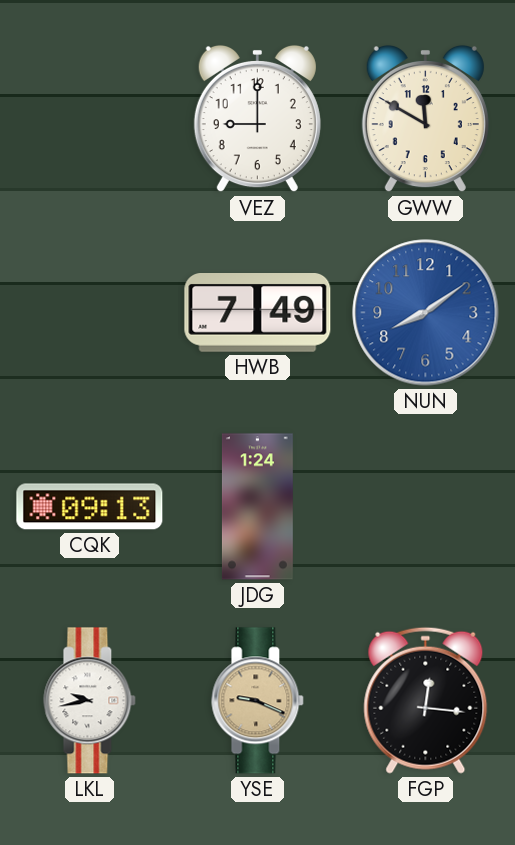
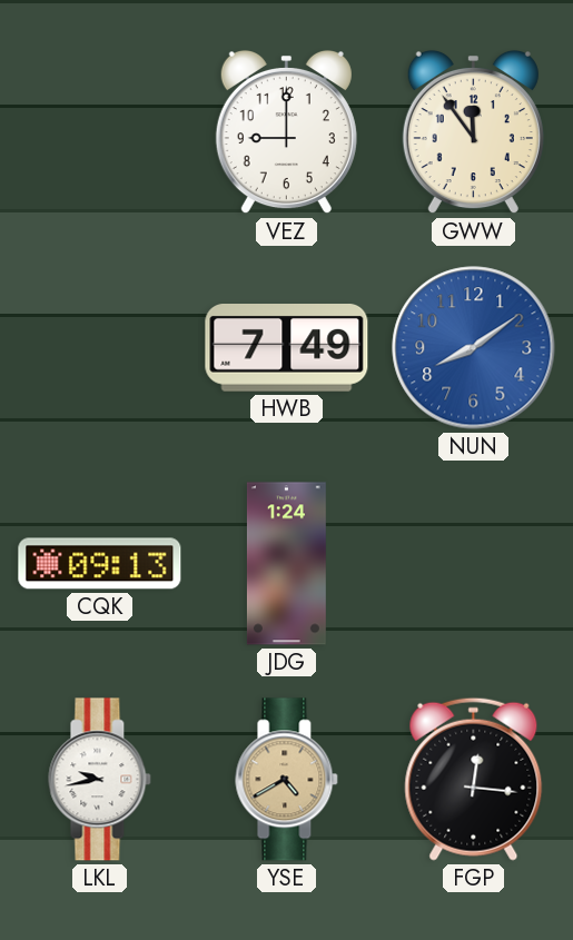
GWW: 11:50 -> 11:54 (473, 132)
YSE: 9:19 -> 4:40 (287, 780)
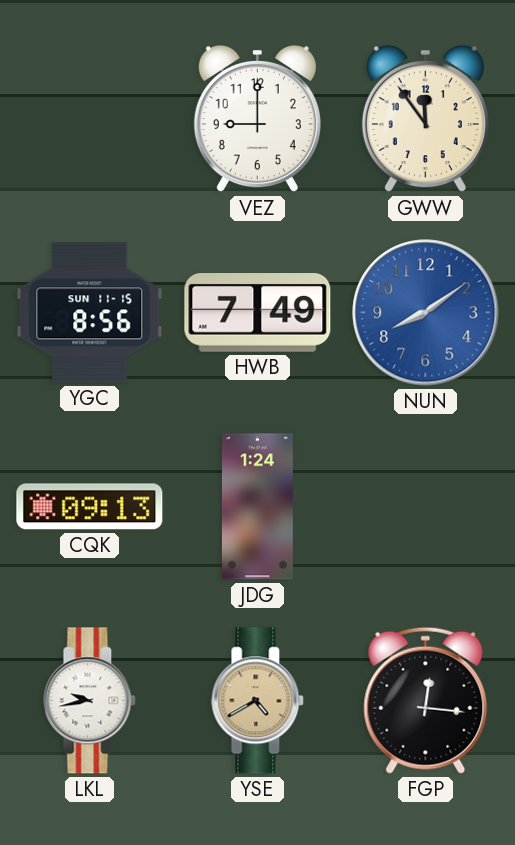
YGC: none -> 8:56 (90, 313)
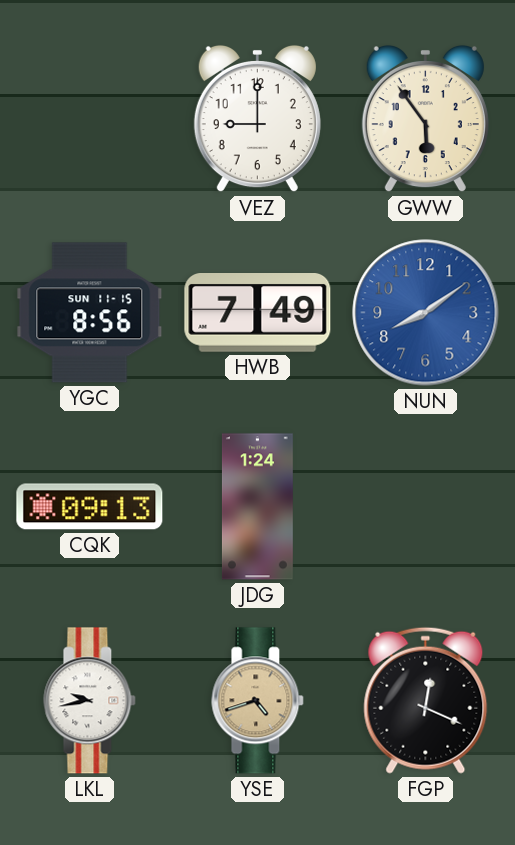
GWW: 11:54 -> 5:54 (425, 119)
YSE: 4:40 -> 4:42 (258, 701)
FGP: 12:16 -> 12:19 (426, 700)
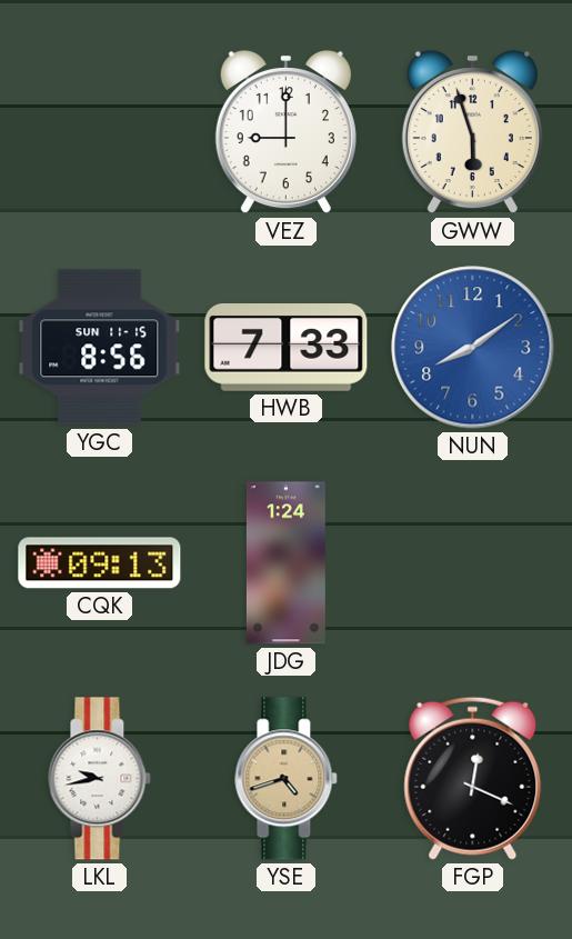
GWW: 5:54 -> 5:57 (472, 132)
HWB: 7:49 -> 7:33 (287, 348)
